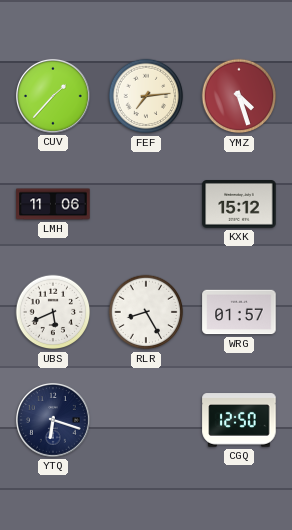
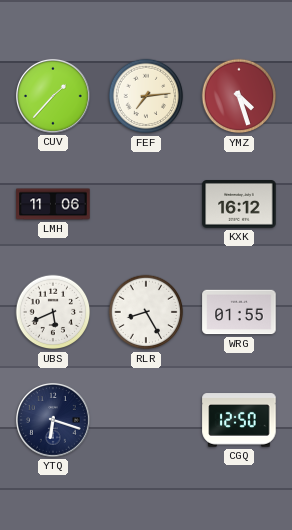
KXK: 15:12 -> 16:12 (239, 205)
WRG: 01:57 -> 01:55 (239, 312)
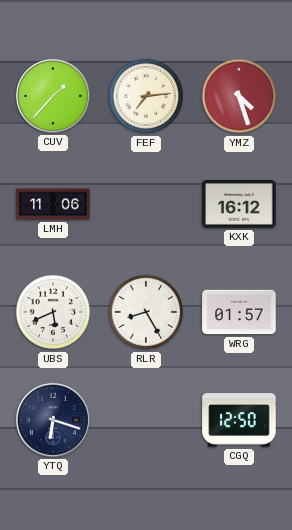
WRG: 01:55 -> 01:57 (239, 312)
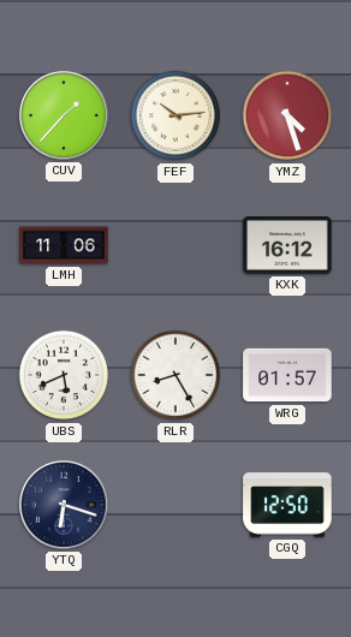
FEF: 7:14 -> 10:14 (175, 115)
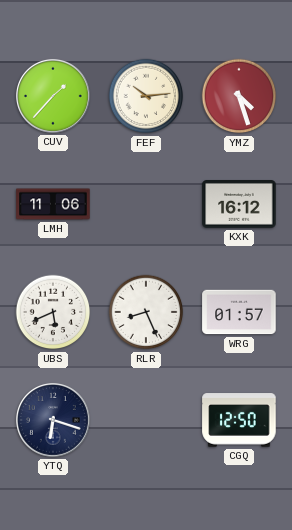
RLR: 8:25 -> 8:26 (146, 312)
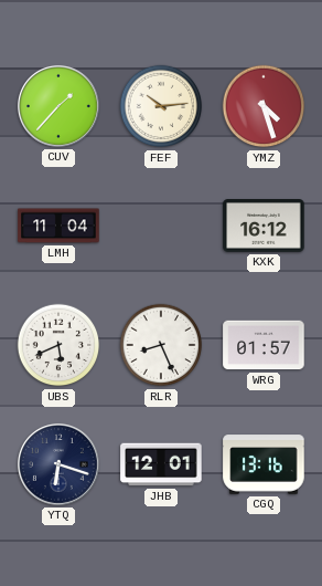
LMH: 11:06 -> 11:04 (58, 226)
JHB: none -> 12:01 (161, 464)
CGQ: 12:50 -> 13:16 (264, 464)
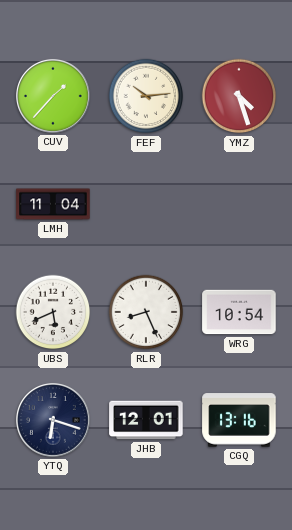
KXK: 16:12 -> none (264, 227)
WRG: 01:57 -> 10:54 (239, 312)
